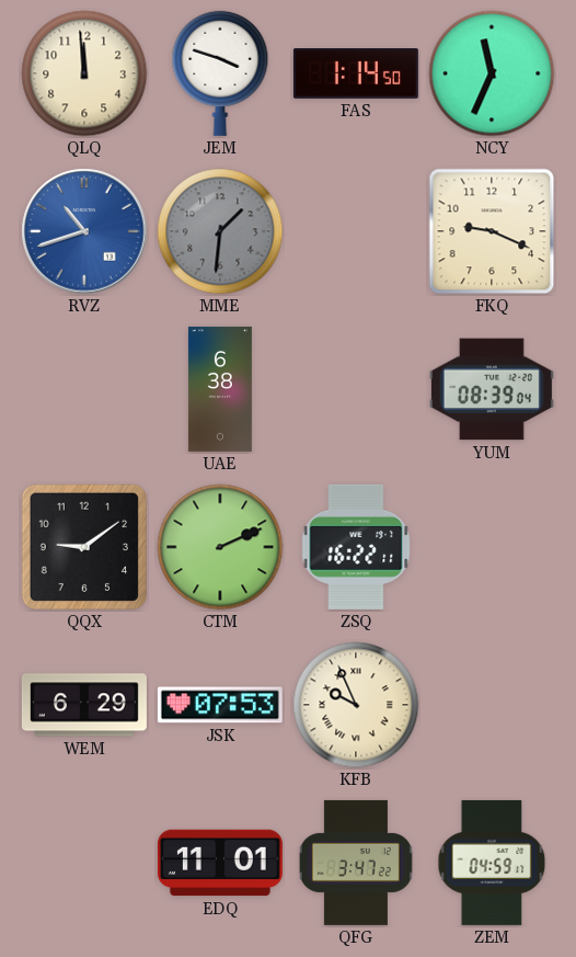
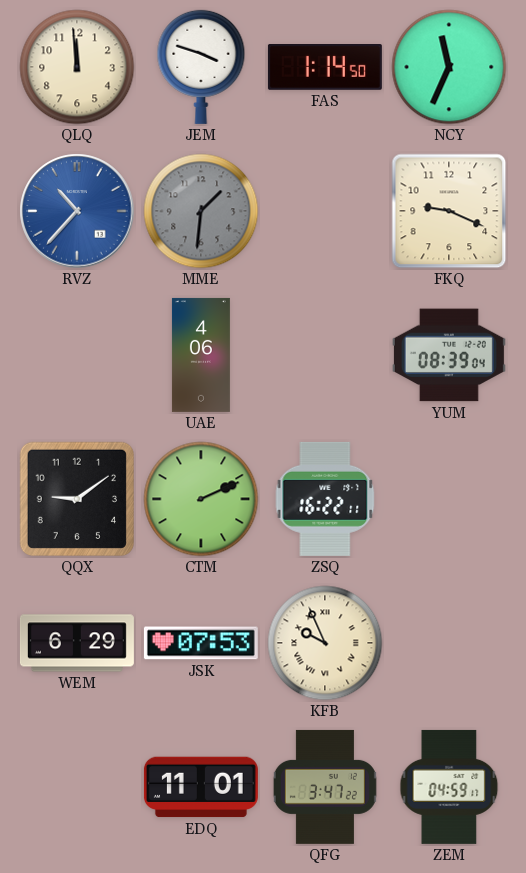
RVZ: 10:42 -> 10:37 (77, 211)
UAE: 6:38 -> 4:06 (201, 355)
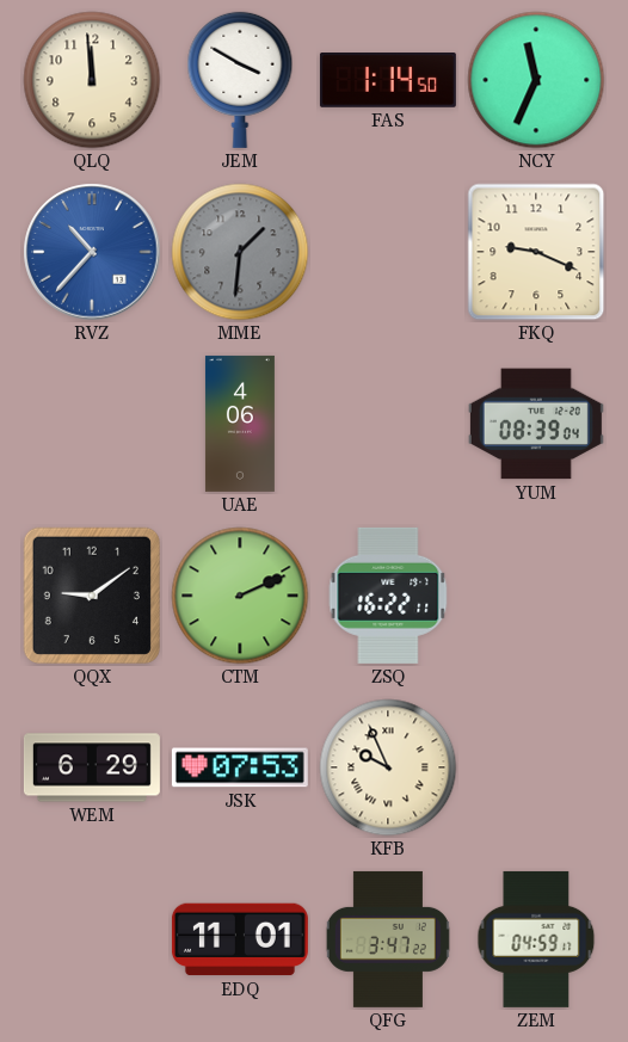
JEM: 3:48 -> 3:50 (240, 80)
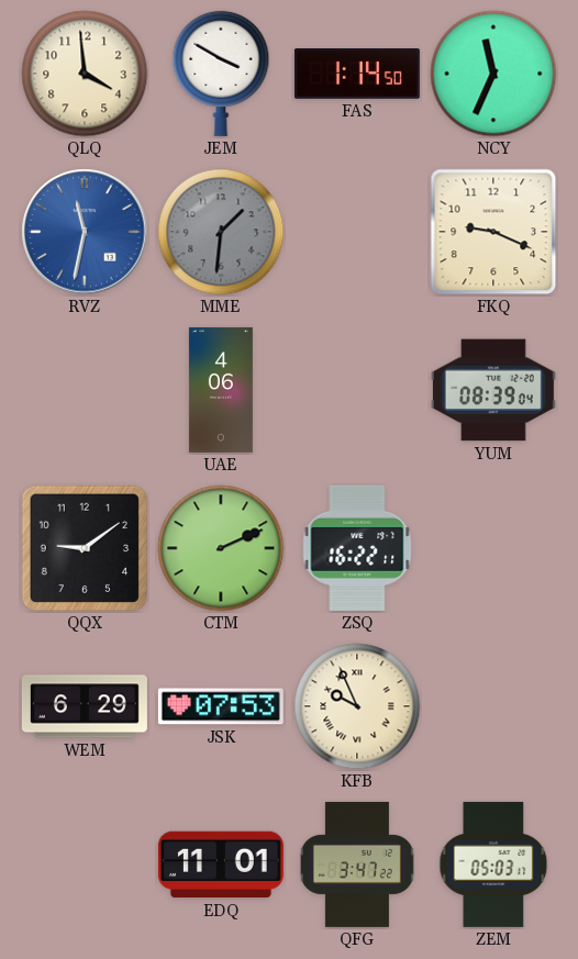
QLQ: 11:59 -> 3:59 (85, 74)
RVZ: 10:37 -> 11:32 (85, 232)
ZEM: 04:59 -> 05:03 (493, 865)
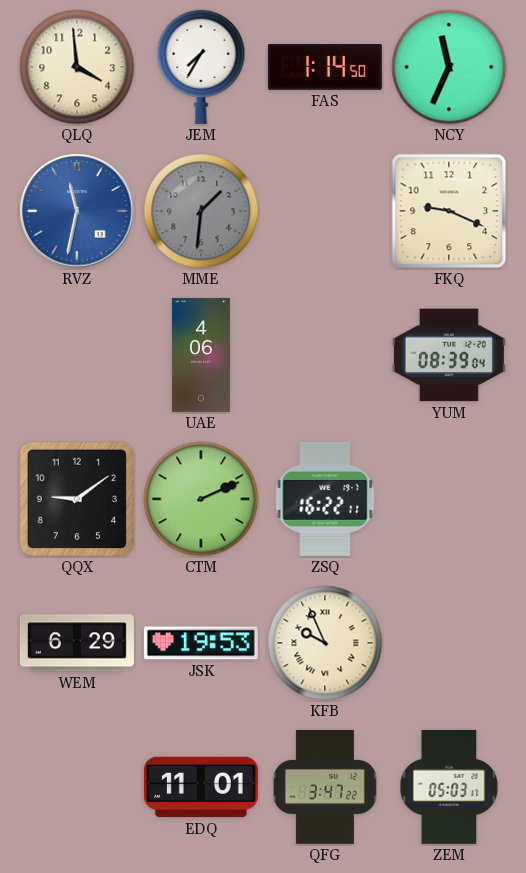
JEM: 3:50 -> 7:35 (201, 67)
JSK: 07:53 -> 19:53 (201, 643)
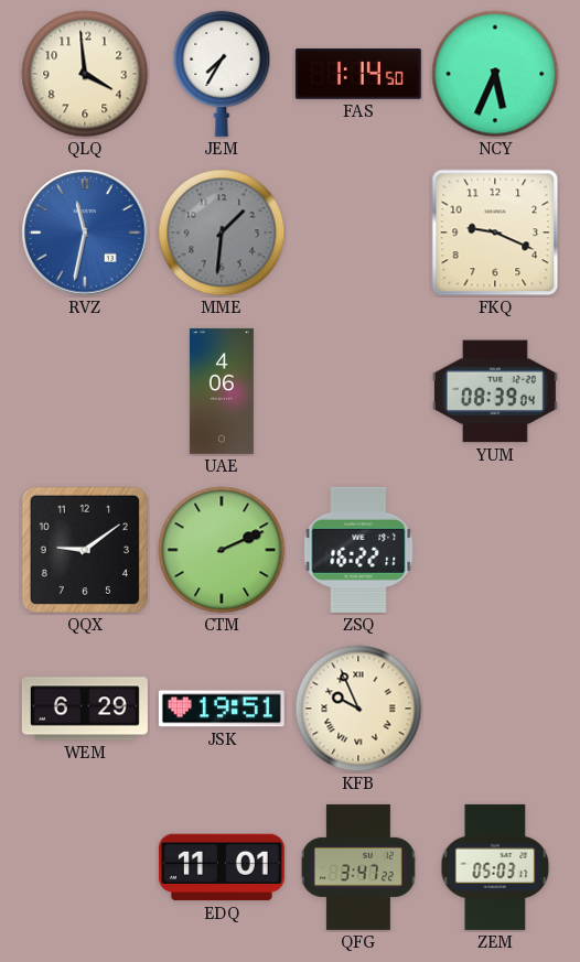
NCY: 11:34 -> 5:34 (495, 74)
JSK: 19:53 -> 19:51 (222, 709)
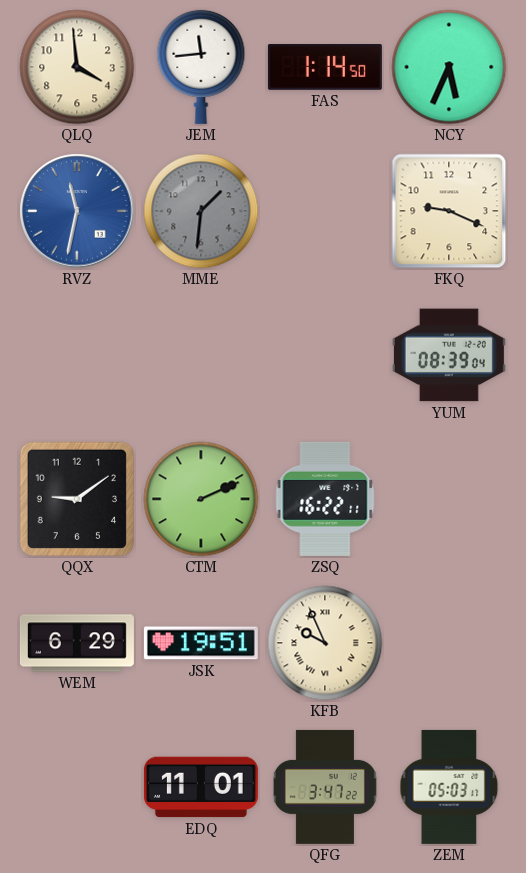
JEM: 7:35 -> 11:44 (201, 67)
UAE: 4:06 -> none (222, 391)
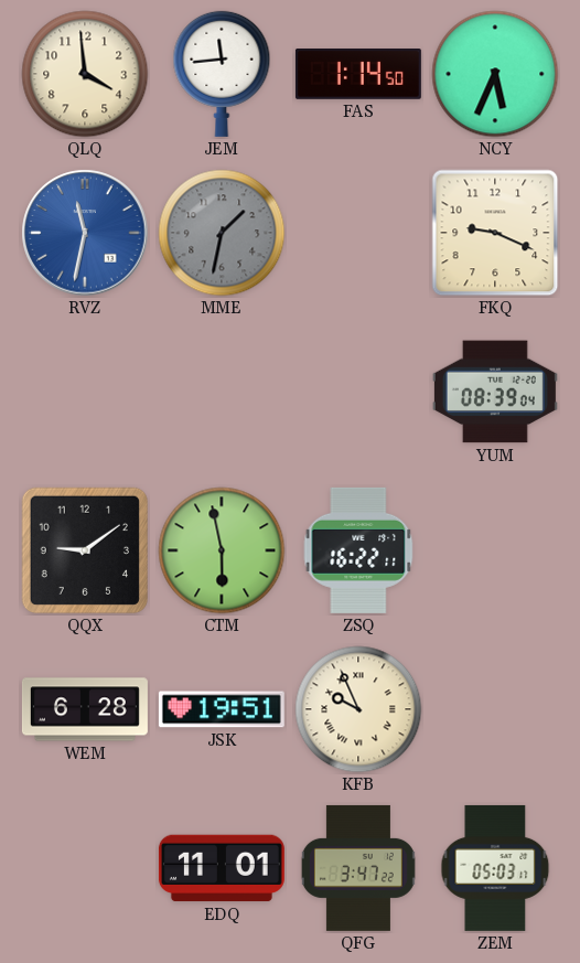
MME: 1:31 -> 1:32 (222, 233)
CTM: 2:11 -> 5:58 (222, 550)
WEM: 6:29 -> 6:28 (85, 709)
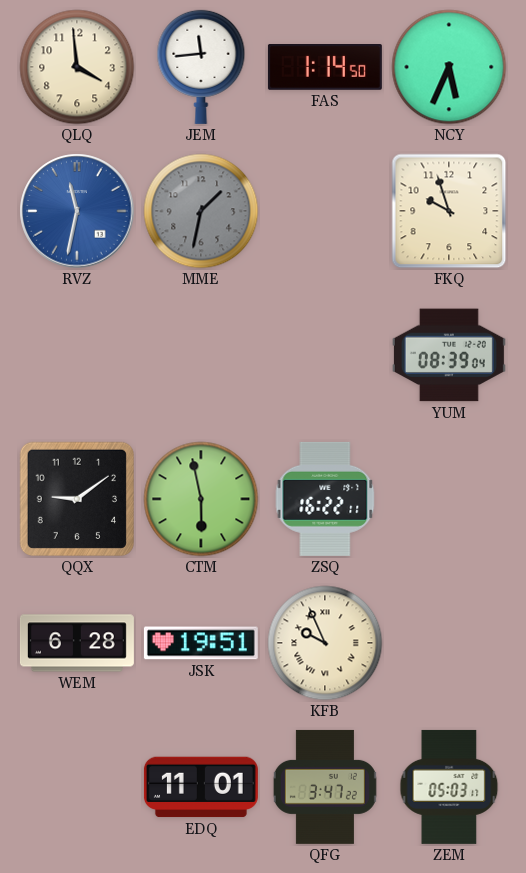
FKQ: 9:19 -> 9:57 (449, 211)
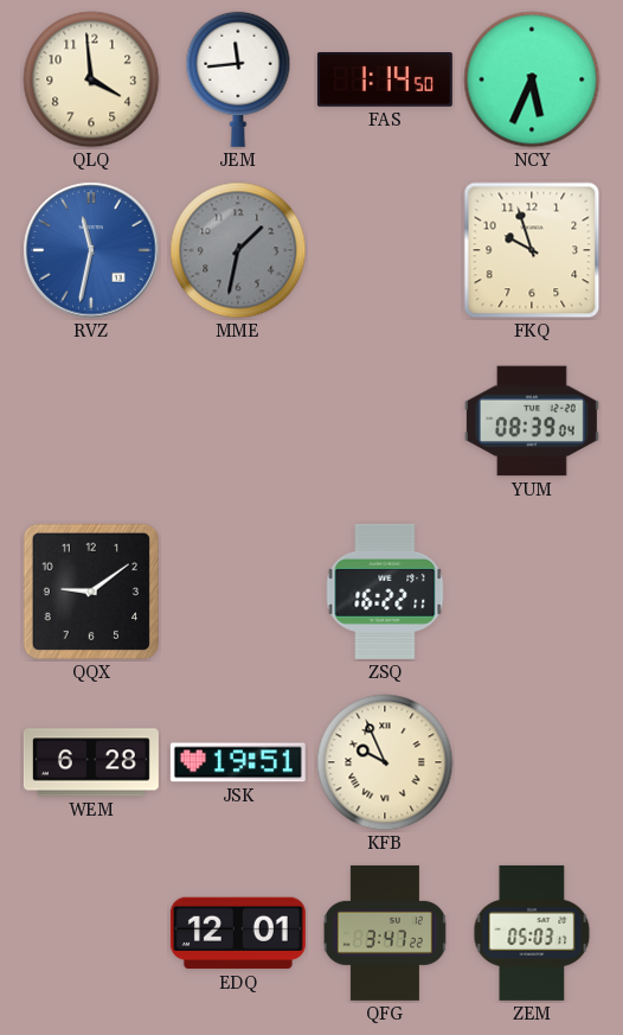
CTM: 5:58 -> none (201, 499)
EDQ: 11:01 -> 12:01 (238, 933)
